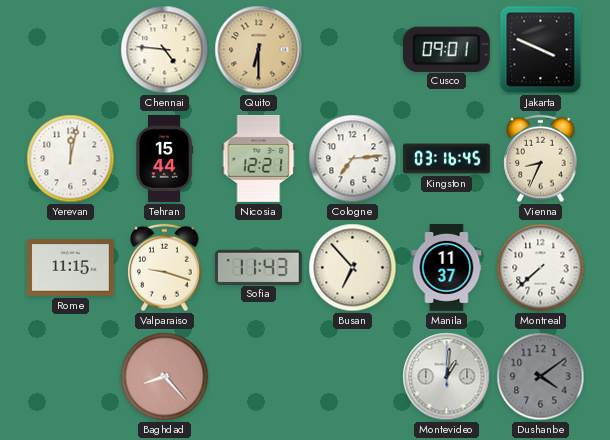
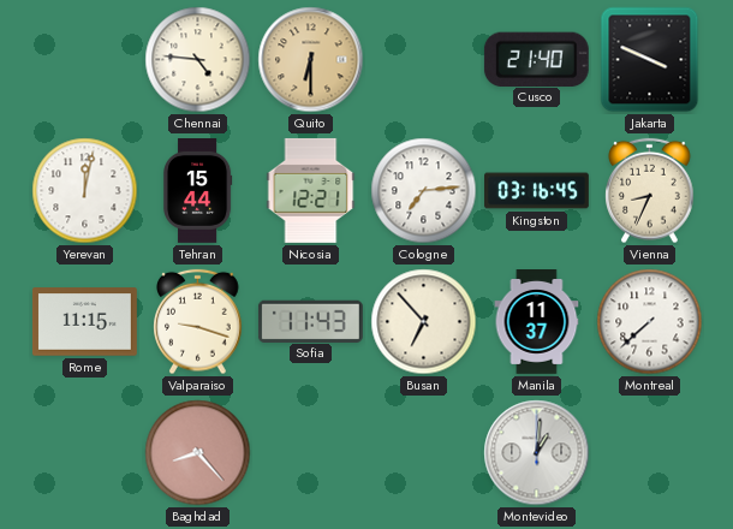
Cusco: 09:01 -> 21:40 (536, 59)
Dushanbe: 4:09 -> none (541, 377)
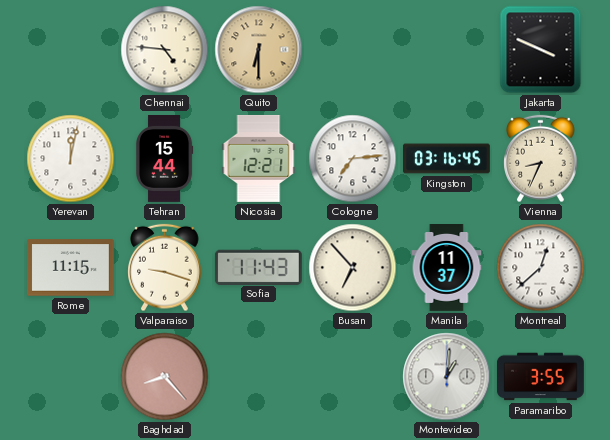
Cusco: 21:40 -> none (536, 59)
Montreal: 7:38 -> 12:38 (541, 268)
Paramaribo: none -> 3:55 (540, 377)
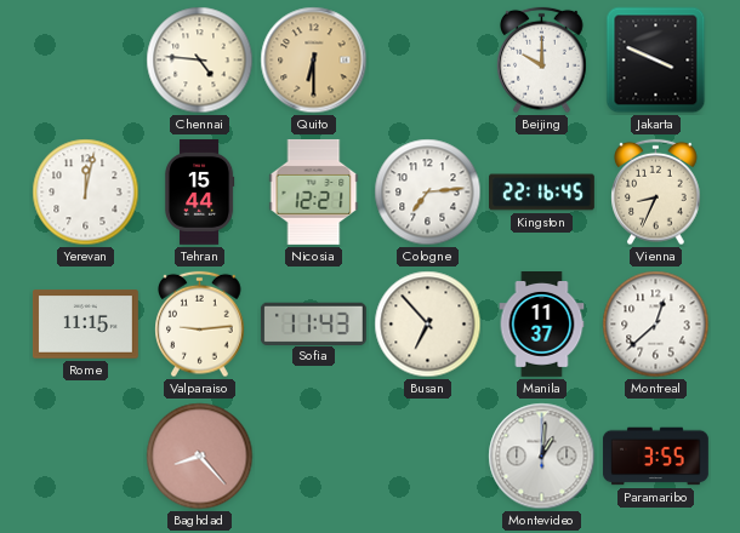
Beijing: none -> 10:00 (542, 61)
Kingston: 03:16 -> 22:16 (542, 193)
Valparaiso: 9:18 -> 9:14 (200, 325)
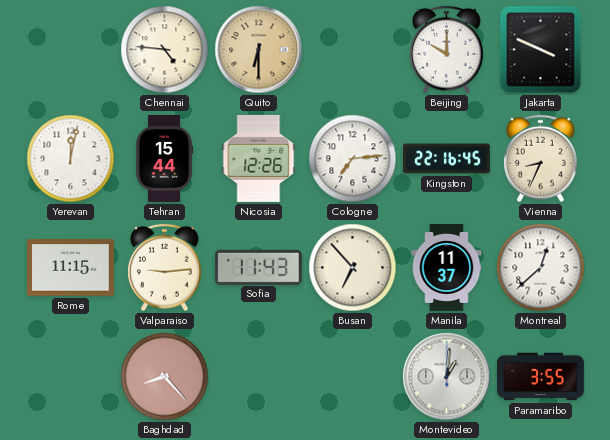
Nicosia: 12:21 -> 12:26 (259, 158)
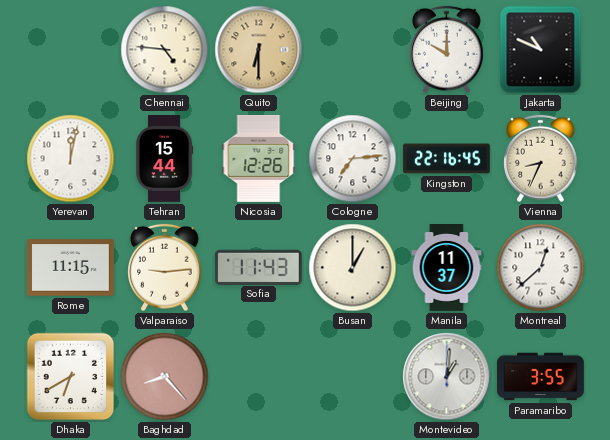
Jakarta: 3:49 -> 10:49 (541, 50)
Busan: 6:53 -> 1:00 (353, 268)
Dhaka: none -> 6:40 (71, 377)
